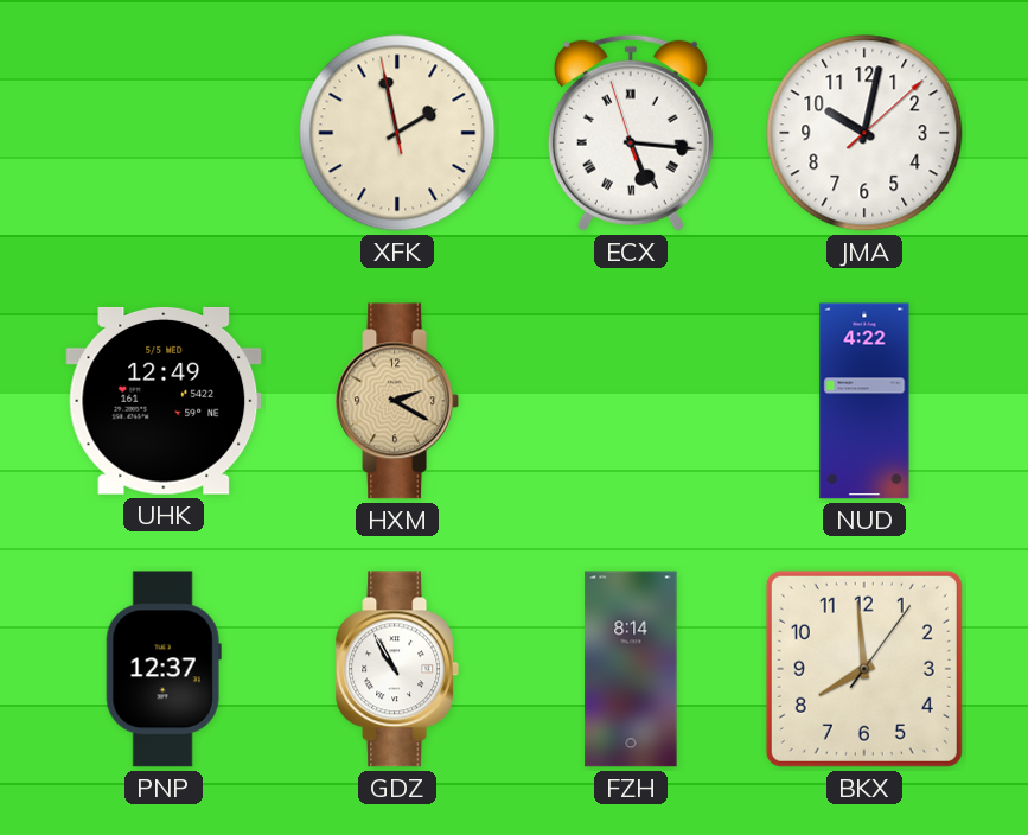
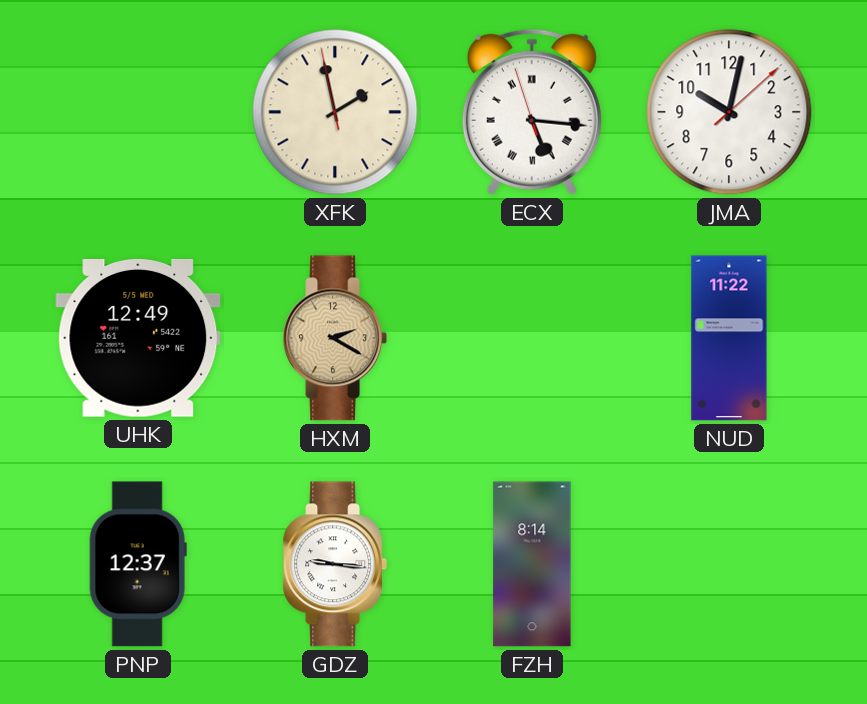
NUD: 4:22 -> 11:22 (729, 338)
GDZ: 10:55 -> 9:16 (334, 564)
BKX: 7:59 -> none (864, 669)
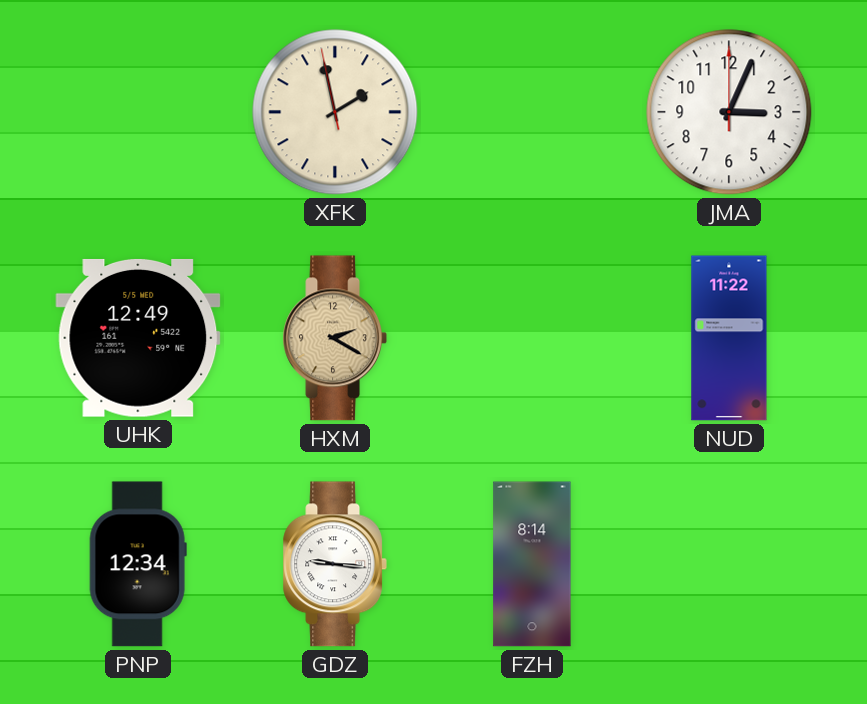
ECX: 5:15 -> none (532, 112)
JMA: 10:02 -> 3:04 (729, 112)
PNP: 12:37 -> 12:34 (138, 564)
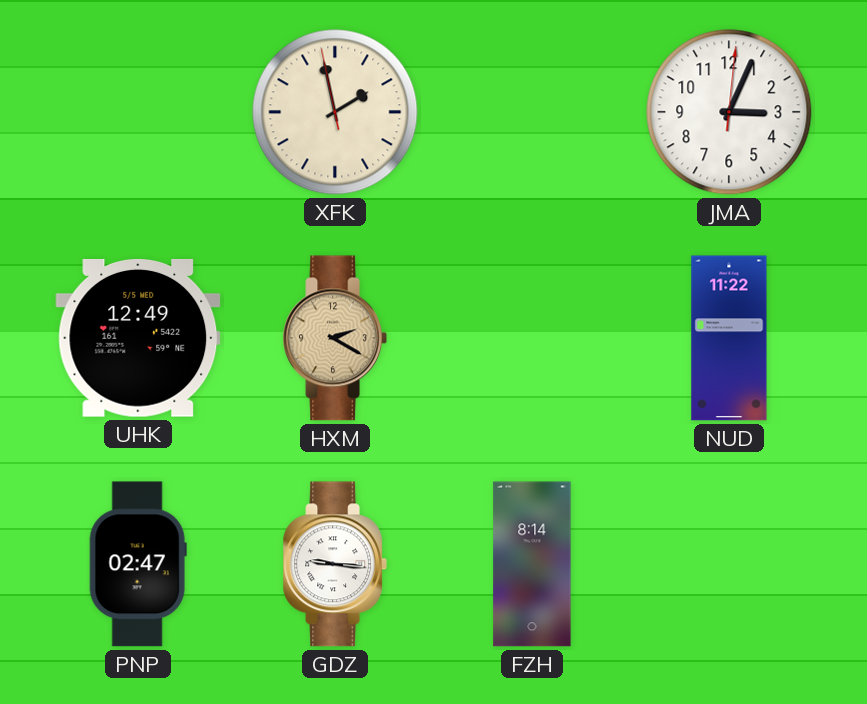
JMA: 3:04:00 -> 3:04:01 (729, 112)
PNP: 12:34 -> 02:47 (138, 564)
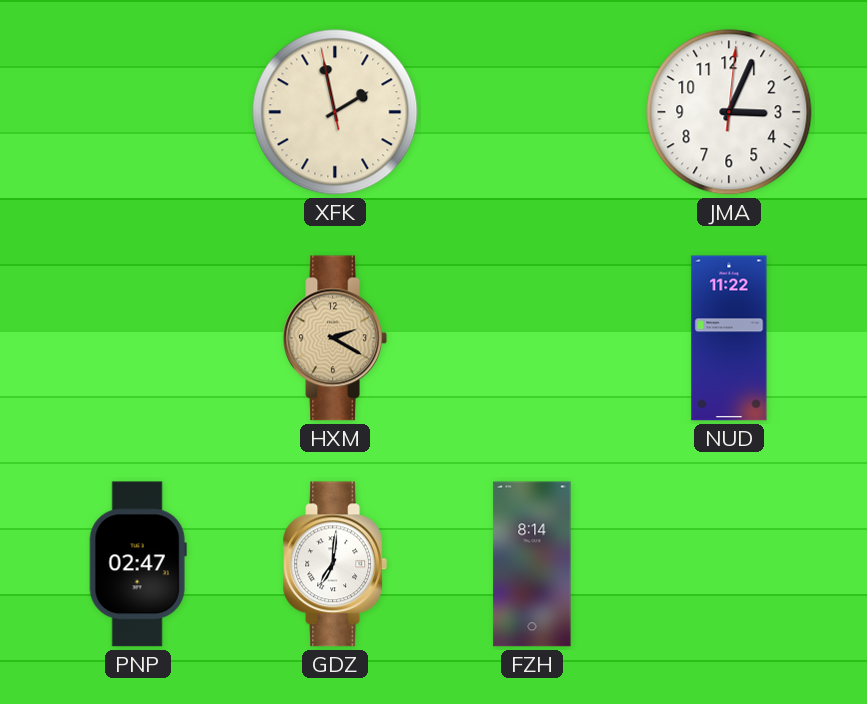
UHK: 12:49 -> none (138, 338)
GDZ: 9:16 -> 7:01 (334, 564)
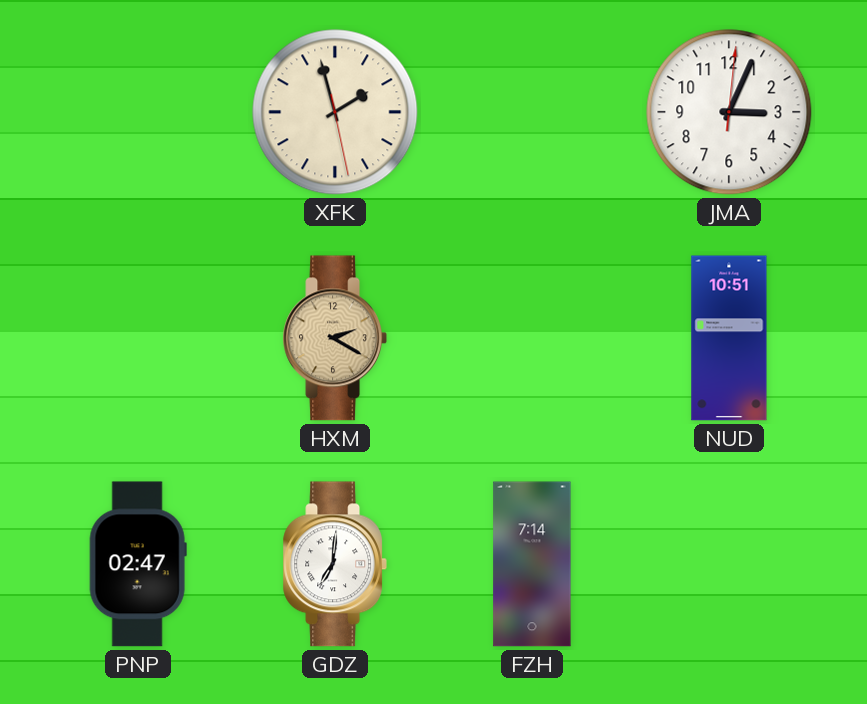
XFK: 1:57:58 -> 1:57:28 (335, 112)
NUD: 11:22 -> 10:51 (729, 338)
FZH: 8:14 -> 7:14 (532, 564)
